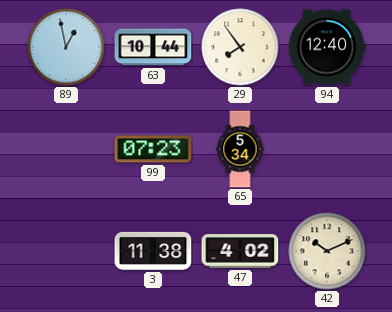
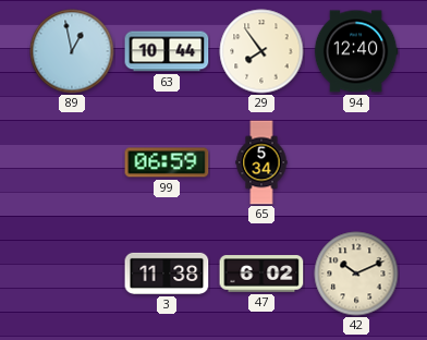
99: 07:23 -> 06:59 (167, 162)
47: 4:02 -> 6:02 (261, 274)
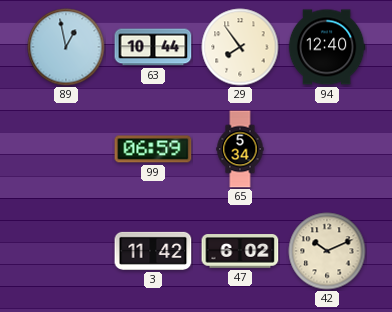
3: 11:38 -> 11:42 (153, 251)
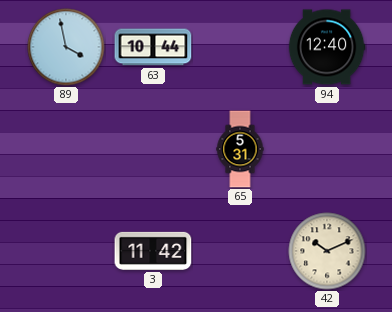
89: 12:58 -> 3:58 (66, 47)
29: 7:54 -> none (240, 47)
99: 06:59 -> none (153, 149)
65: 5:34 -> 5:31 (240, 149)
47: 6:02 -> none (240, 251)
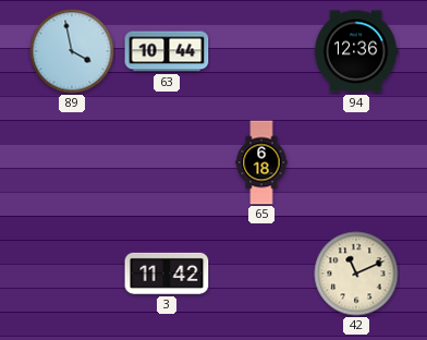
94: 12:40 -> 12:36 (356, 51)
65: 5:31 -> 6:18 (261, 162)
42: 10:11 -> 11:11 (356, 274)
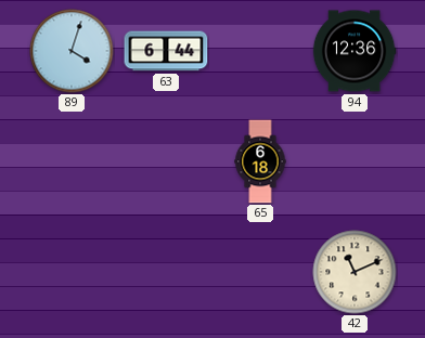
89: 3:58 -> 4:03 (72, 51)
63: 10:44 -> 6:44 (166, 51)
3: 11:42 -> none (167, 274)
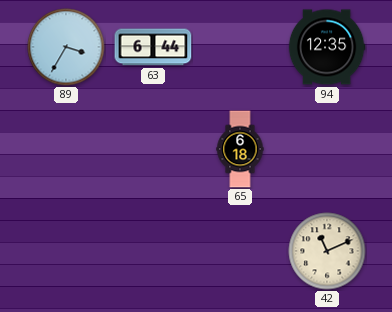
89: 4:03 -> 3:35 (66, 47)
94: 12:36 -> 12:35 (327, 47)
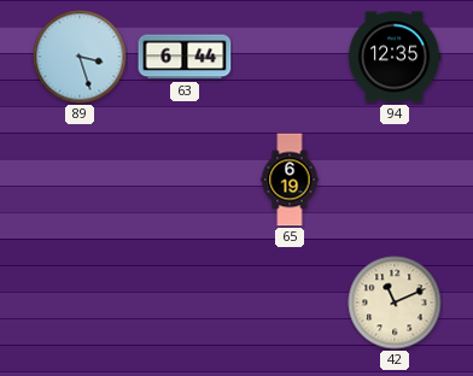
89: 3:35 -> 3:27 (80, 57)
65: 6:18 -> 6:19 (290, 180)
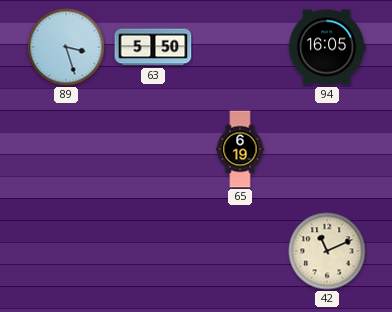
63: 6:44 -> 5:50 (153, 47)
94: 12:35 -> 16:05 (327, 47)
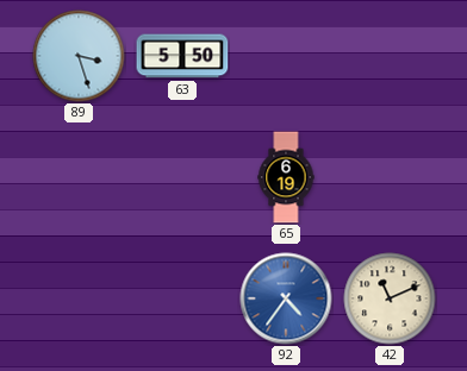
94: 16:05 -> none (327, 47)
92: none -> 4:36 (286, 298)
